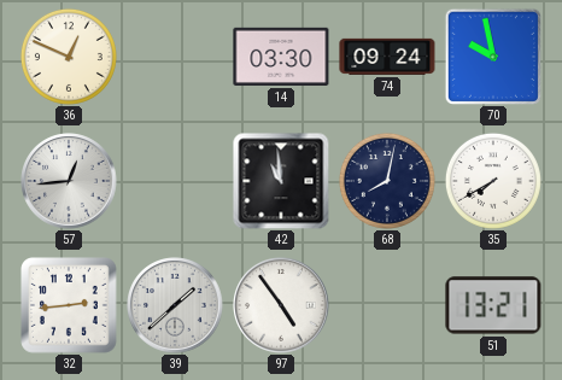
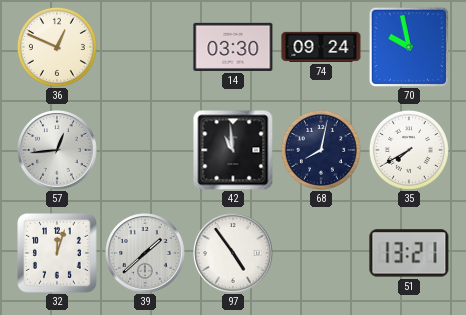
32: 2:44 -> 12:03 (58, 254)
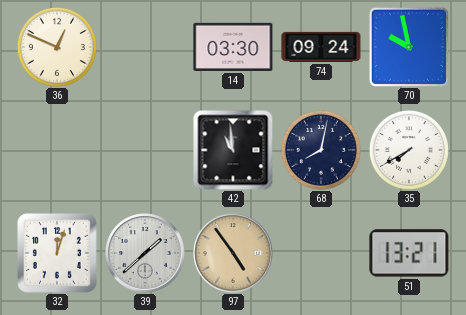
57: 12:44 -> none (57, 150)
97 dial: white -> champagne (233, 253)
